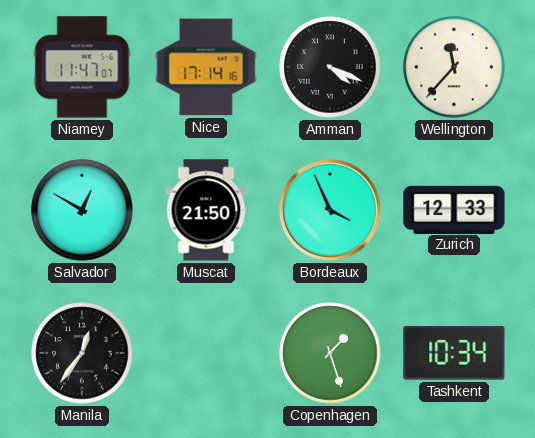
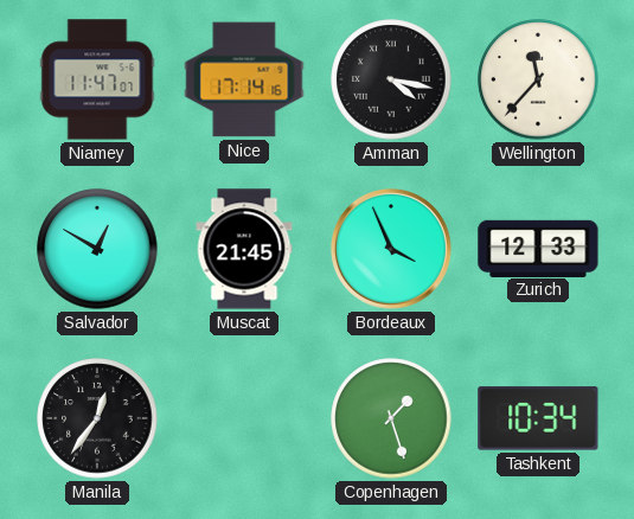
Amman: 4:19 -> 4:17 (391, 79)
Muscat: 21:50 -> 21:45 (244, 249)
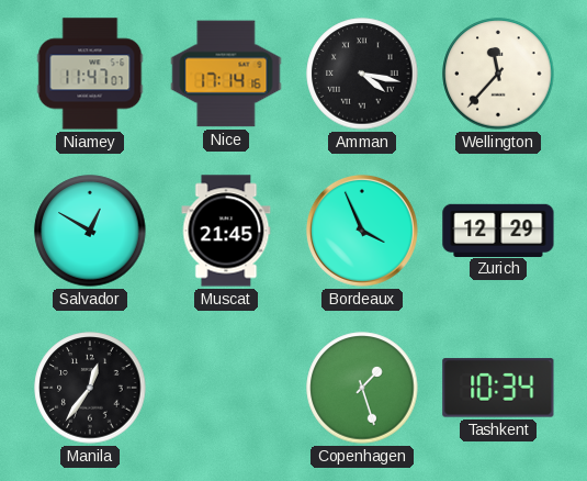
Zurich: 12:33 -> 12:29 (498, 230)
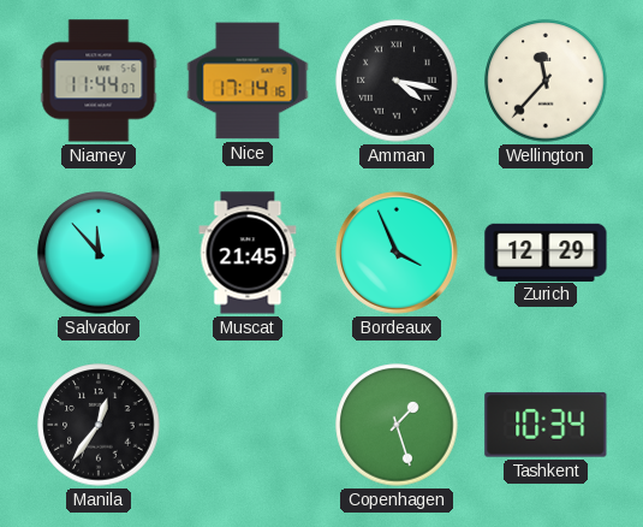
Niamey: 11:47 -> 11:44 (99, 81)
Salvador: 12:50 -> 11:53 (99, 253)
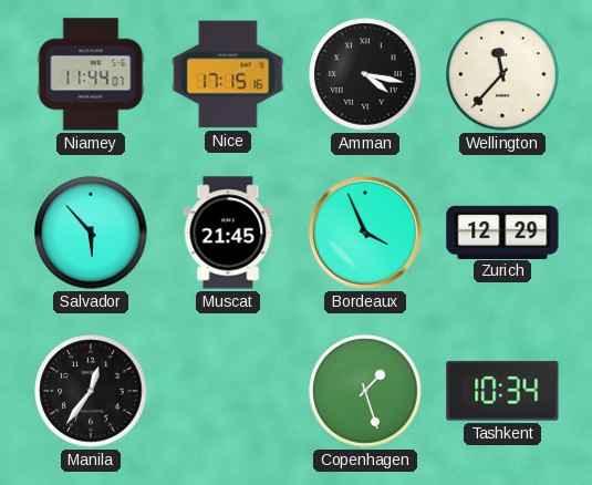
Nice: 17:14 -> 17:15 (228, 74)
Salvador: 11:53 -> 5:53 (91, 233)
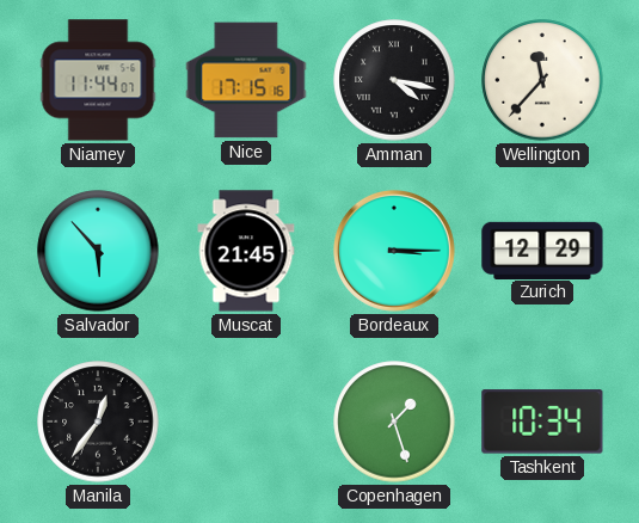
Bordeaux: 3:56 -> 3:15 (394, 251)
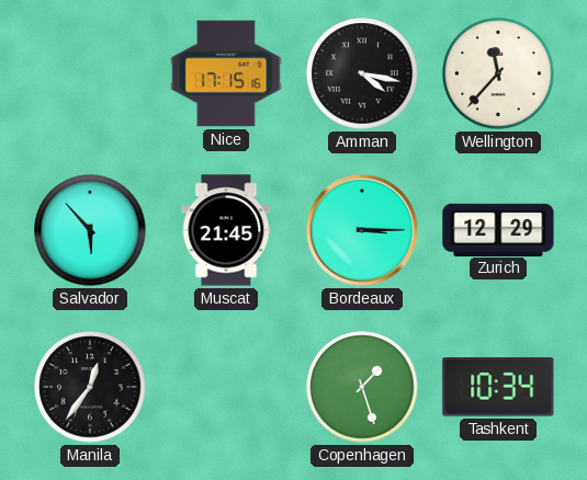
Niamey: 11:44 -> none (98, 80)
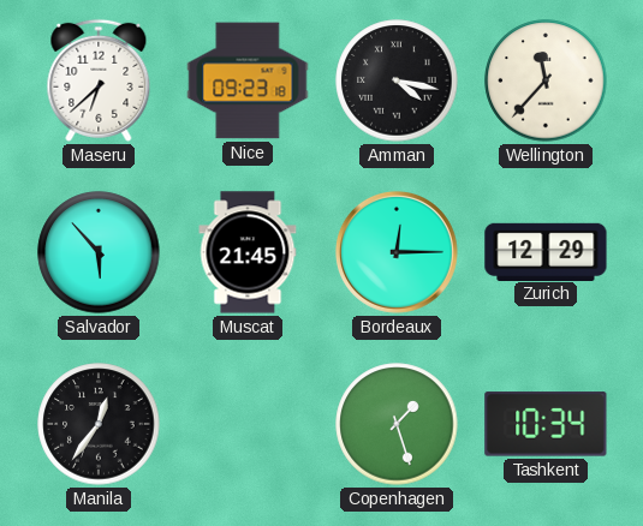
Maseru: none -> 6:38 (99, 80)
Nice: 17:15 -> 09:23 (248, 80)
Bordeaux: 3:15 -> 12:15 (397, 252)
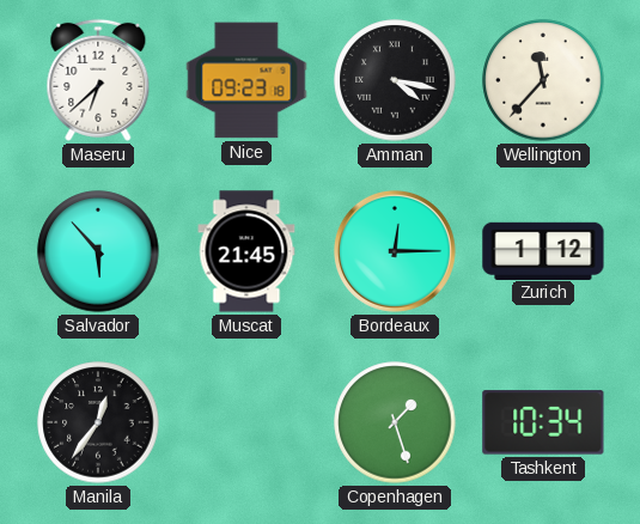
Zurich: 12:29 -> 1:12 (543, 250)
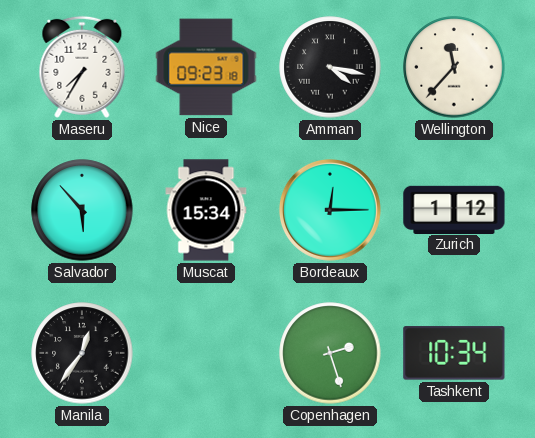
Maseru: 6:38 -> 7:35 (82, 67)
Muscat: 21:45 -> 15:34 (206, 210)
Copenhagen: 1:27 -> 2:27 (330, 353)
